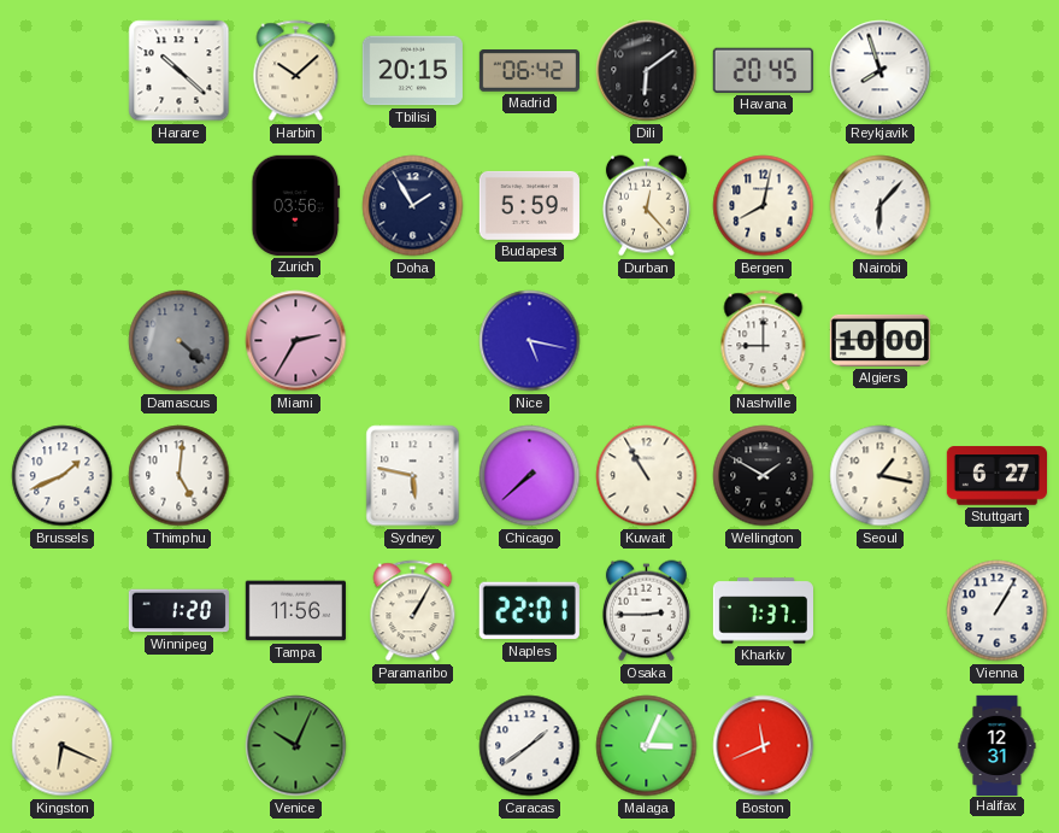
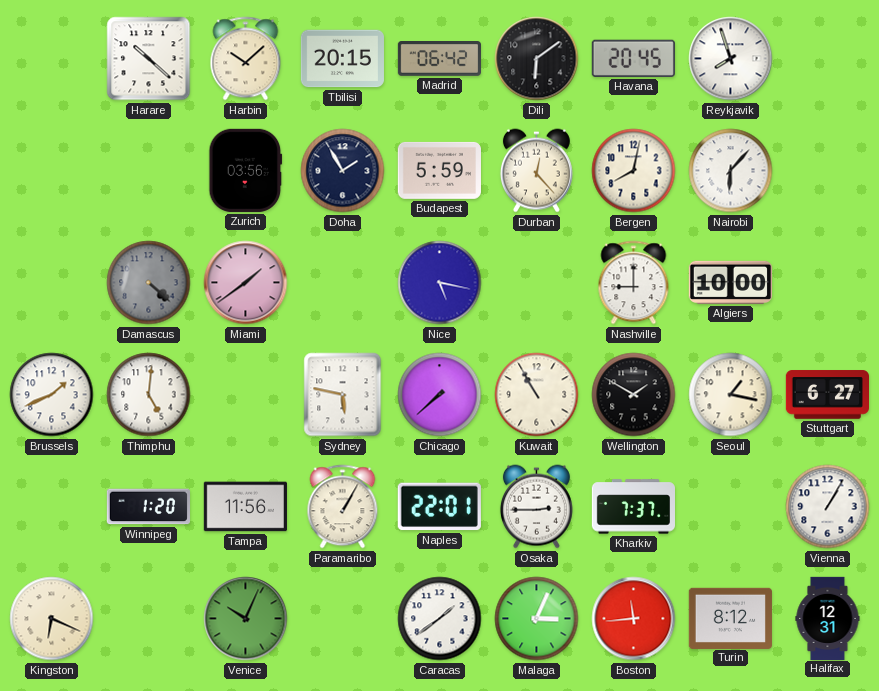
Miami: 2:35 -> 1:39 (246, 283)
Boston: 11:41 -> 11:44 (634, 619)
Turin: none -> 8:12 (730, 618)
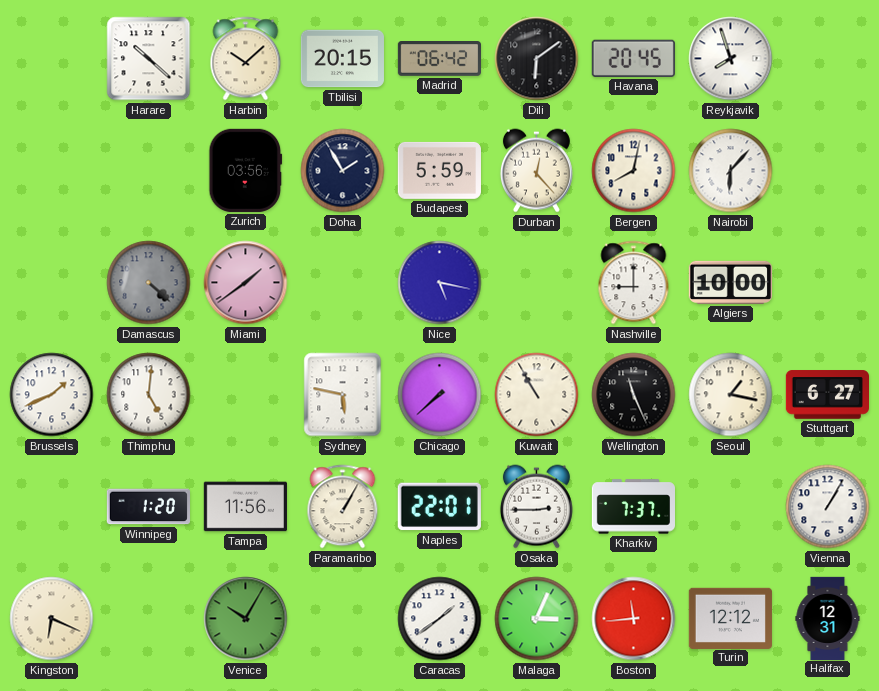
Wellington: 1:50 -> 11:26 (634, 395)
Venice: 10:04 -> 10:05 (246, 619)
Turin: 8:12 -> 12:12 (730, 618)
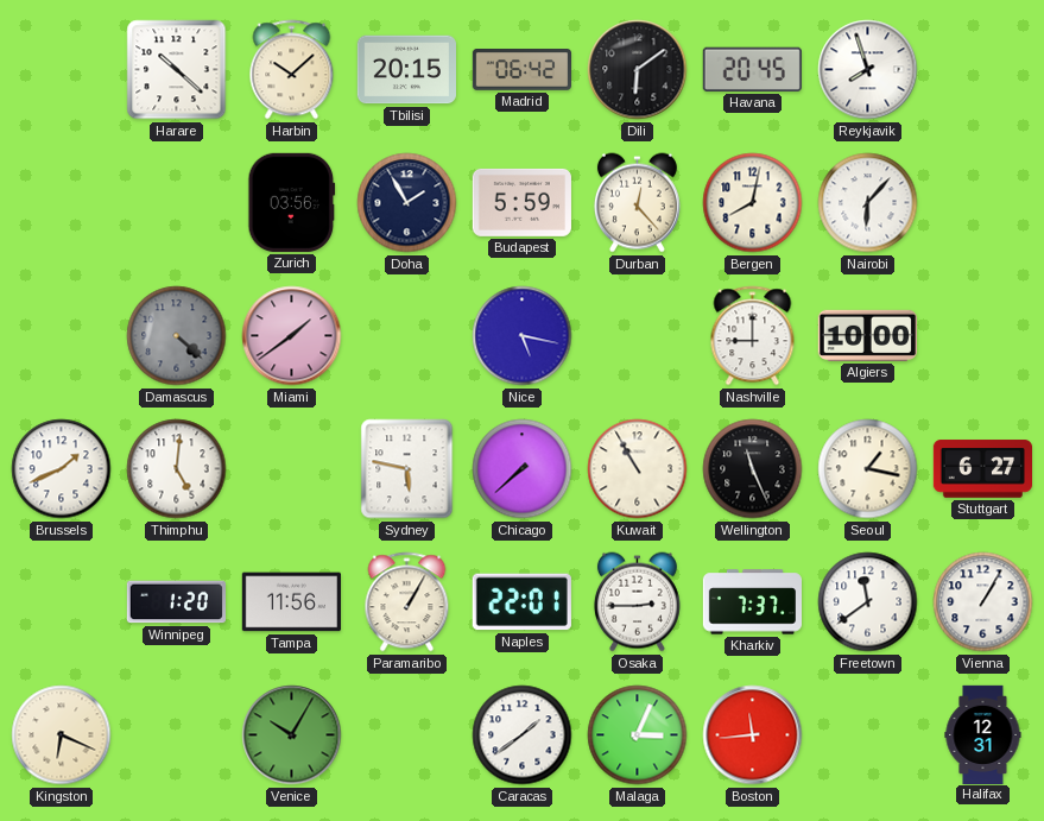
Freetown: none -> 11:39 (868, 602)
Turin: 12:12 -> none (730, 618)
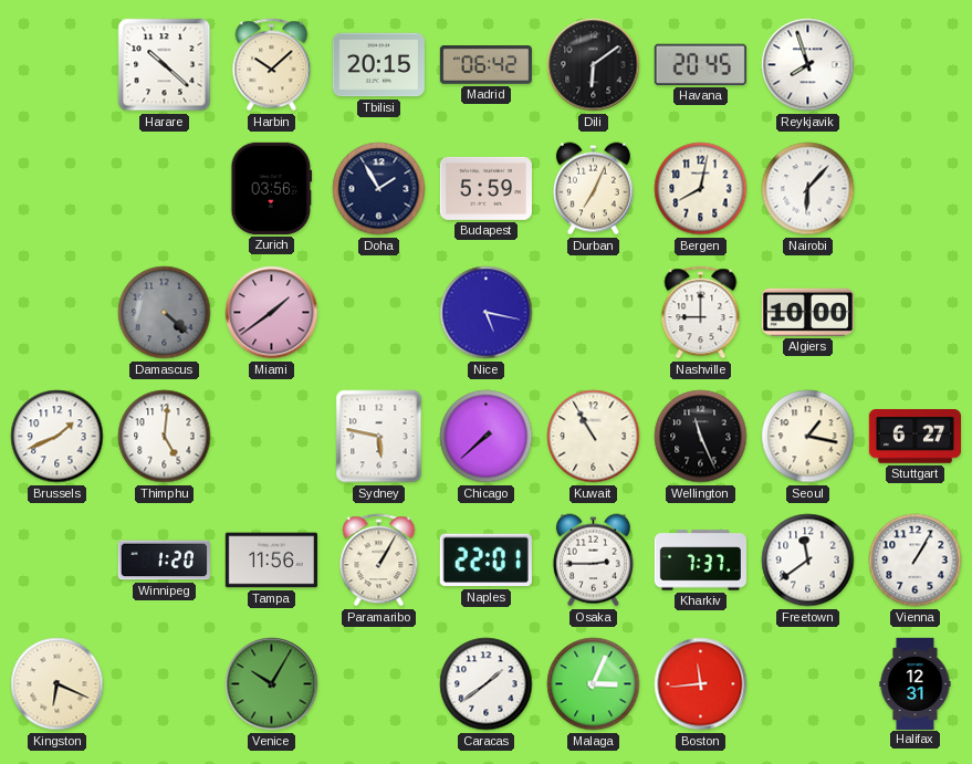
Durban: 12:23 -> 7:04 (593, 189)
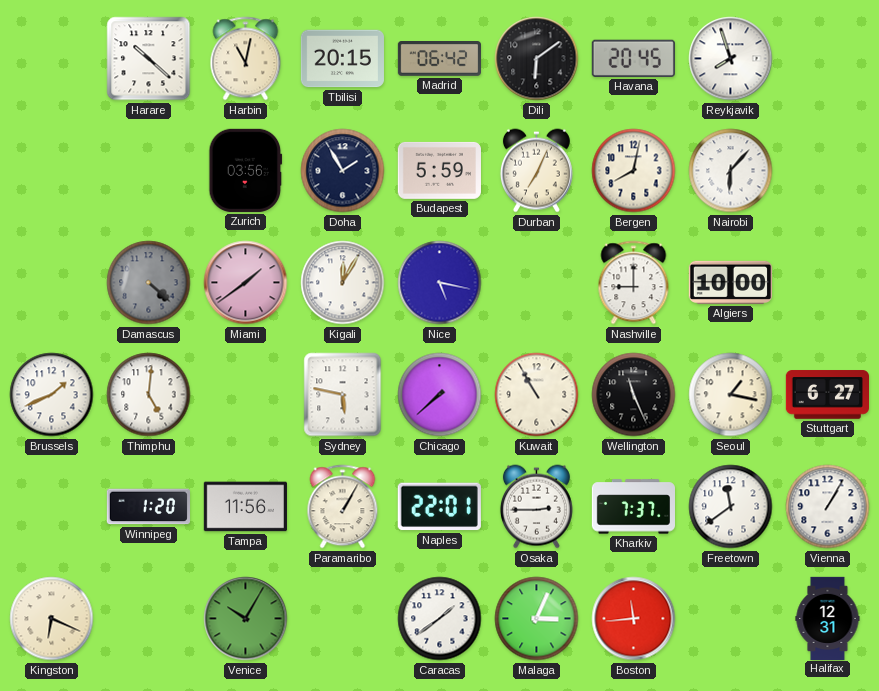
Harbin: 10:08 -> 11:02 (246, 59)
Kigali: none -> 12:05 (343, 283)
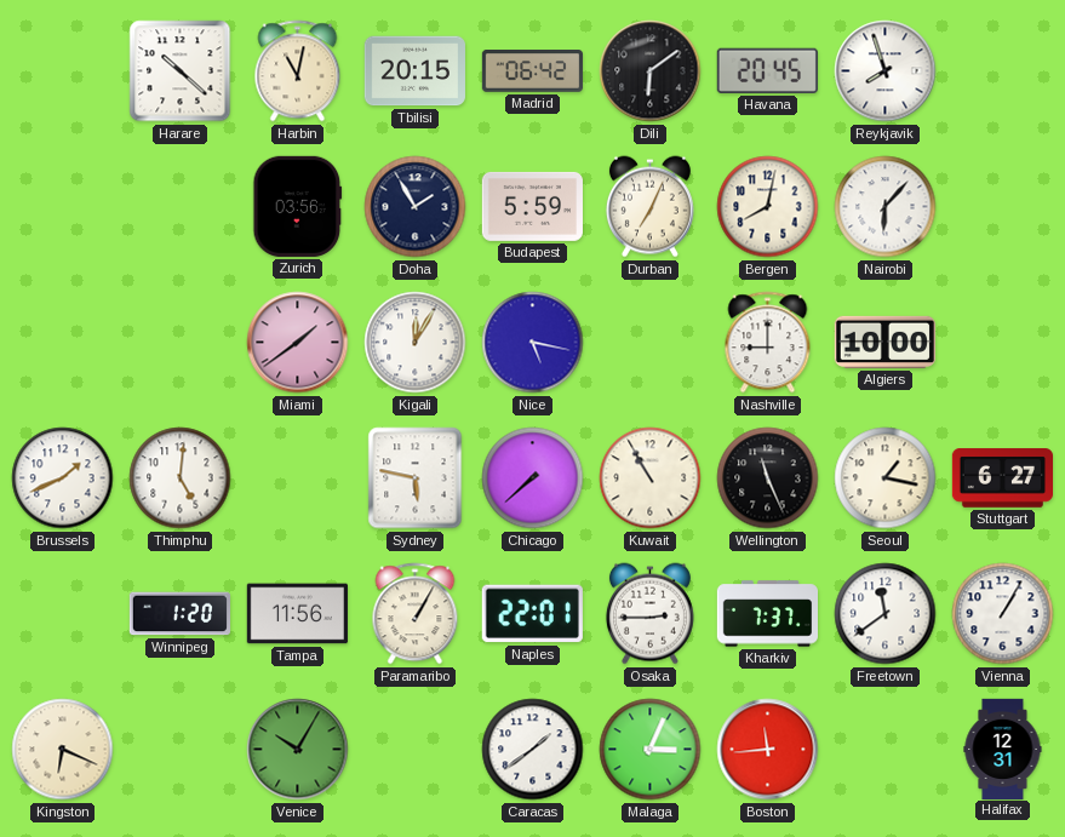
Damascus: 4:22 -> none (149, 283)
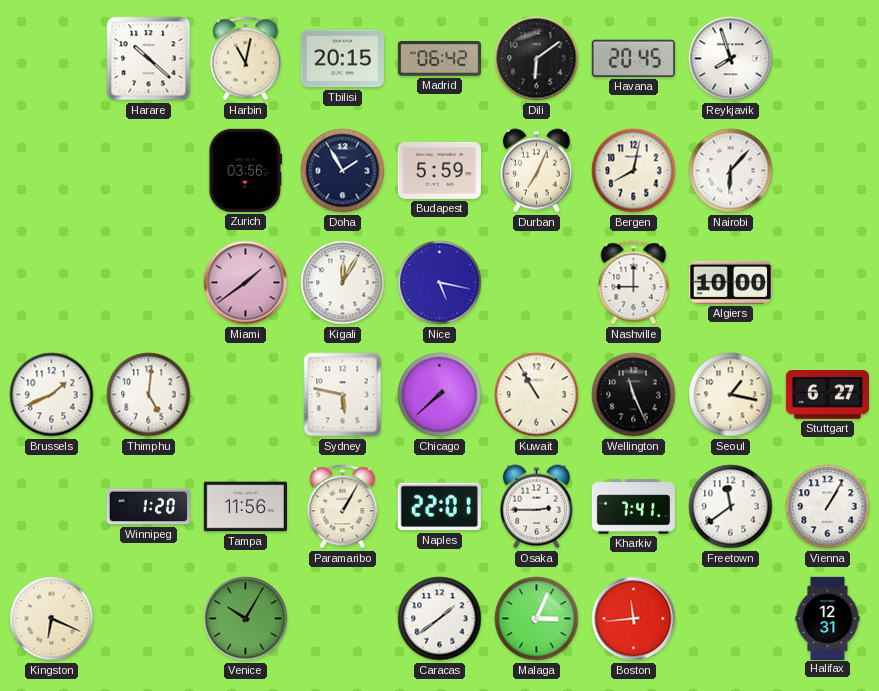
Kharkiv: 7:37 -> 7:41 (633, 507)
